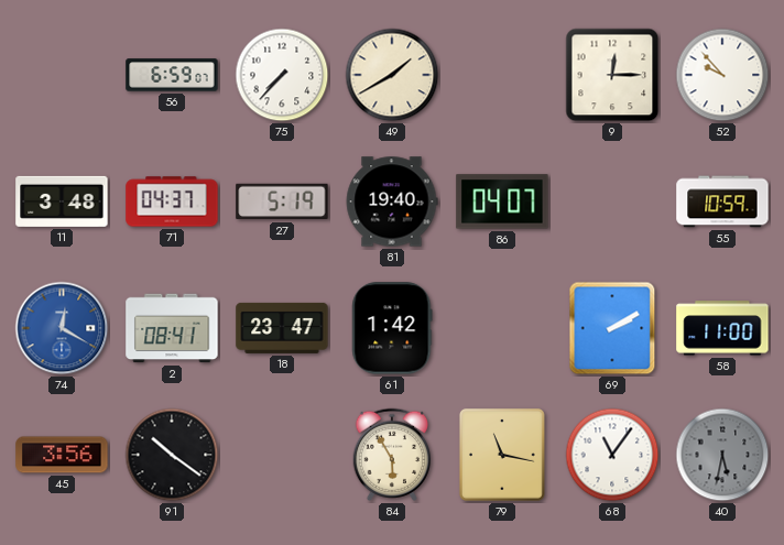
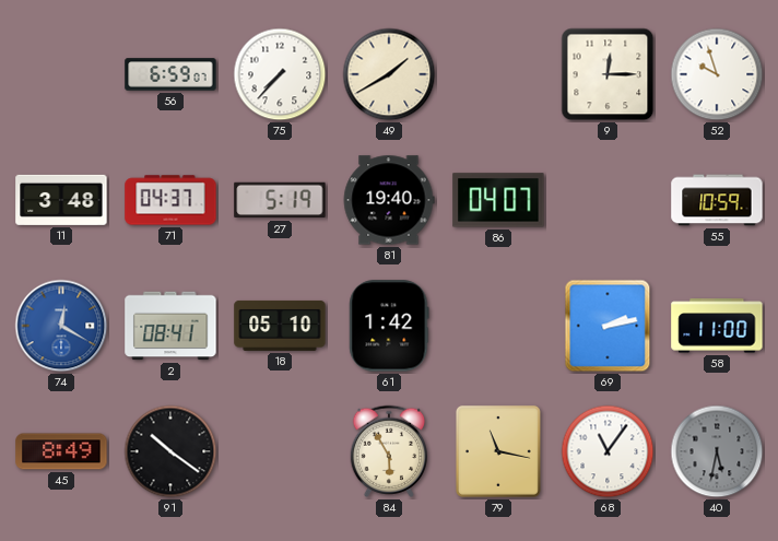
52: 9:53 -> 9:57 (717, 74)
18: 23:47 -> 05:10 (280, 326)
69: 2:10 -> 2:13 (608, 326)
45: 3:56 -> 8:49 (61, 451)
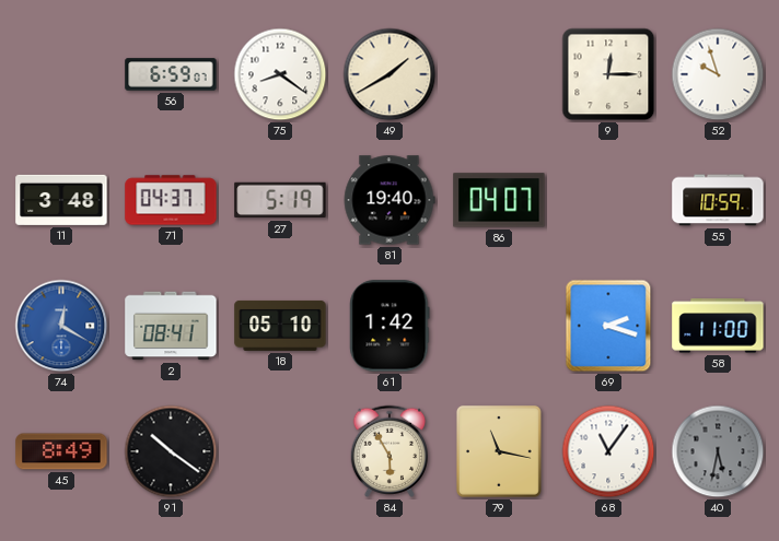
75: 7:37 -> 8:21 (280, 74)
69: 2:13 -> 2:18 (608, 326)
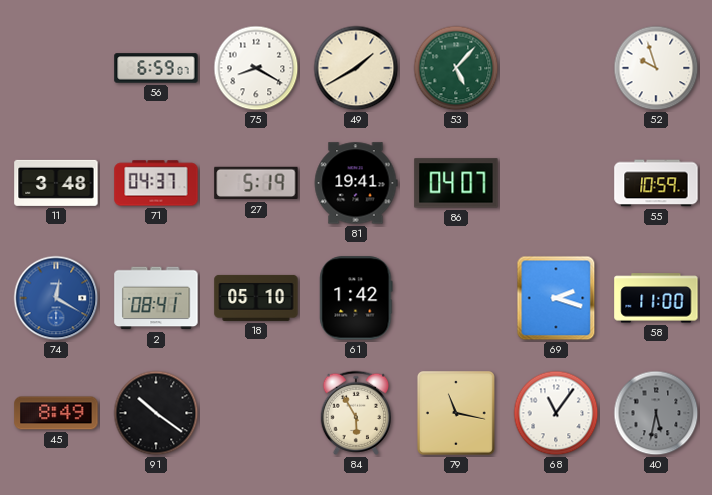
75: 8:21 -> 8:20 (256, 68)
53: none -> 5:07 (456, 68)
9: 12:15 -> none (608, 74)
81: 19:40 -> 19:41 (356, 183)
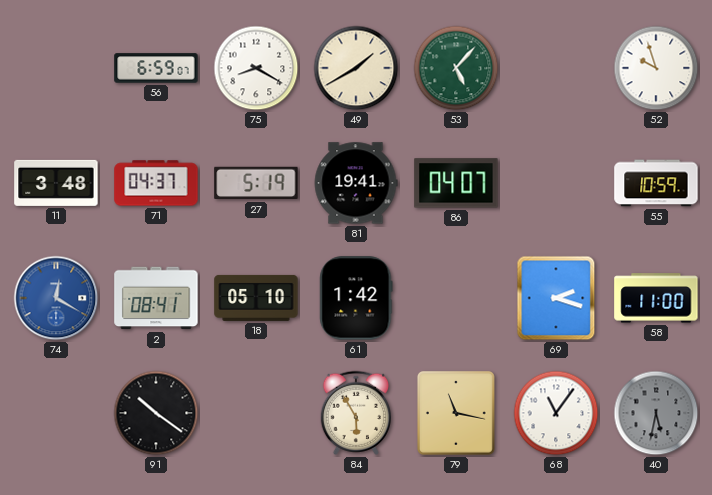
45: 8:49 -> none (56, 413)
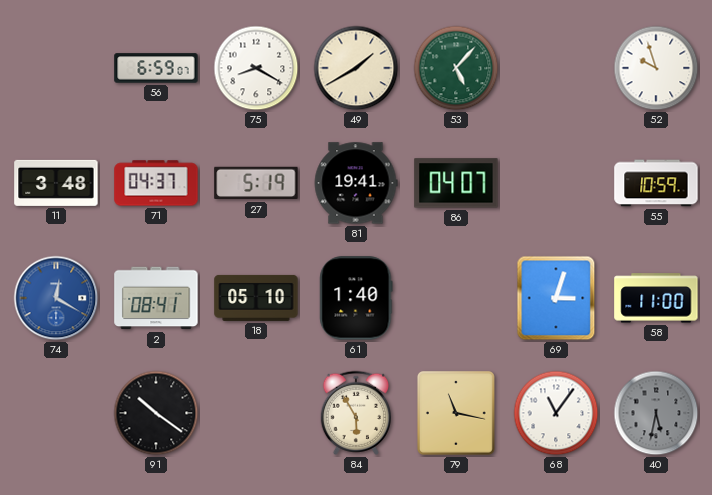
61: 1:42 -> 1:40 (356, 298)
69: 2:18 -> 3:03 (556, 298)
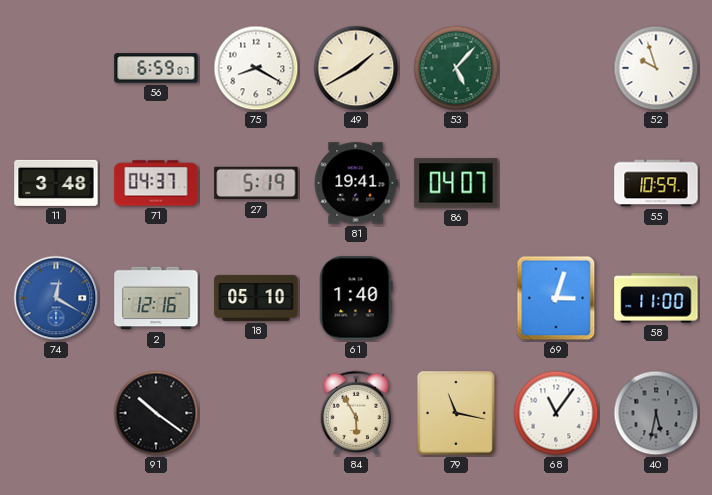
2: 08:41 -> 12:16 (156, 298)
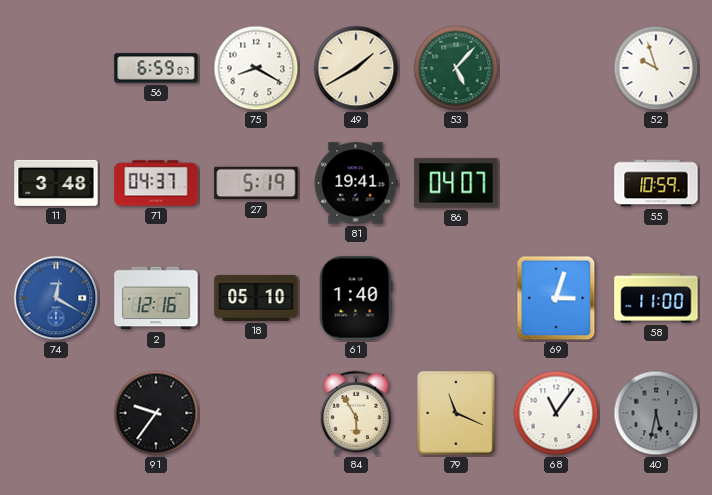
91: 10:21 -> 9:36 (156, 413)
79: 11:17 -> 11:19 (456, 413)
